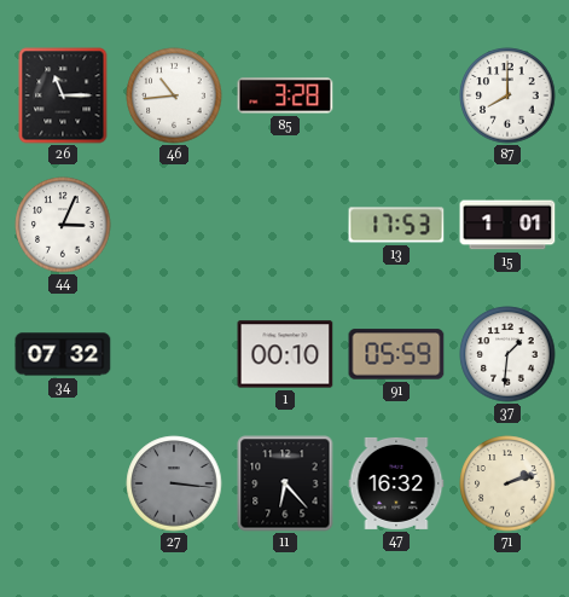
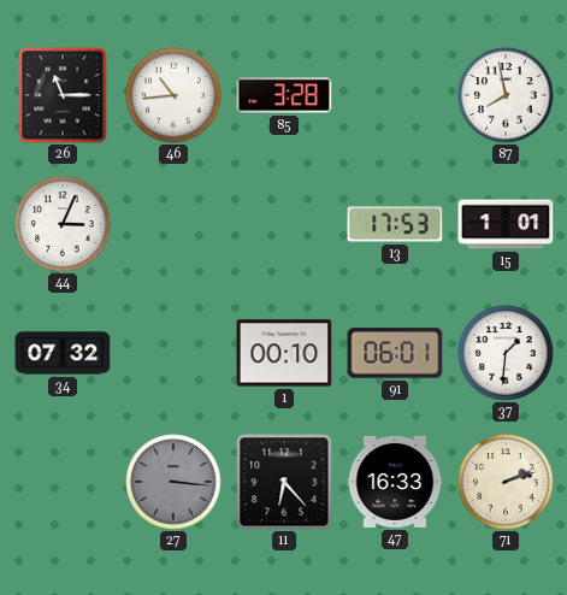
87: 8:00 -> 7:58 (506, 95)
91: 05:59 -> 06:01 (395, 353)
47: 16:32 -> 16:33 (395, 482)
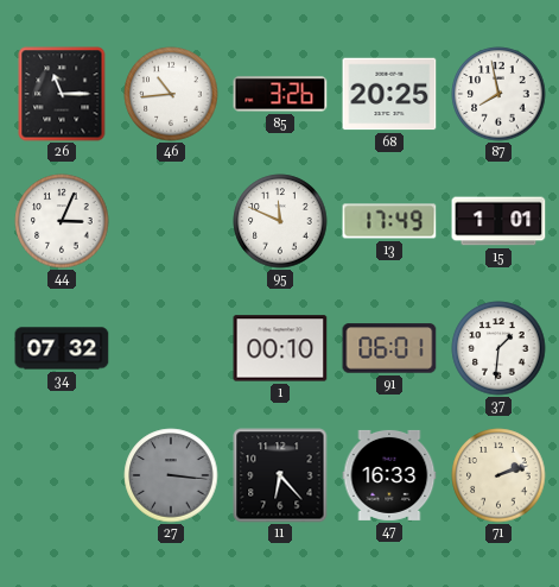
85: 3:28 -> 3:26 (280, 94)
68: none -> 20:25 (389, 94)
95: none -> 11:49 (280, 221)
13: 17:53 -> 17:49 (389, 221)
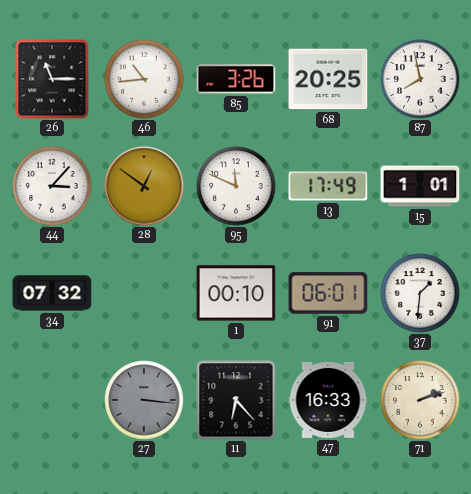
44: 3:04 -> 3:07 (52, 186)
28: none -> 12:51 (144, 186)
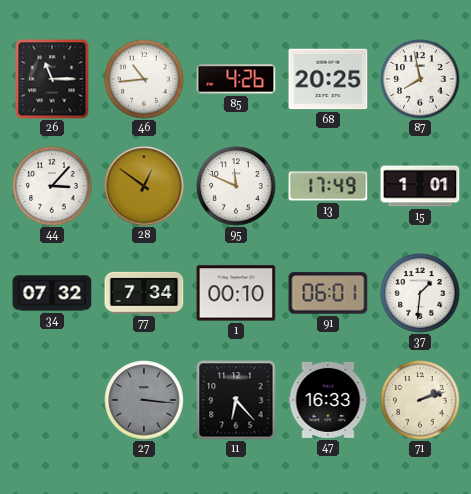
85: 3:26 -> 4:26 (236, 79)
77: none -> 7:34 (144, 293)
